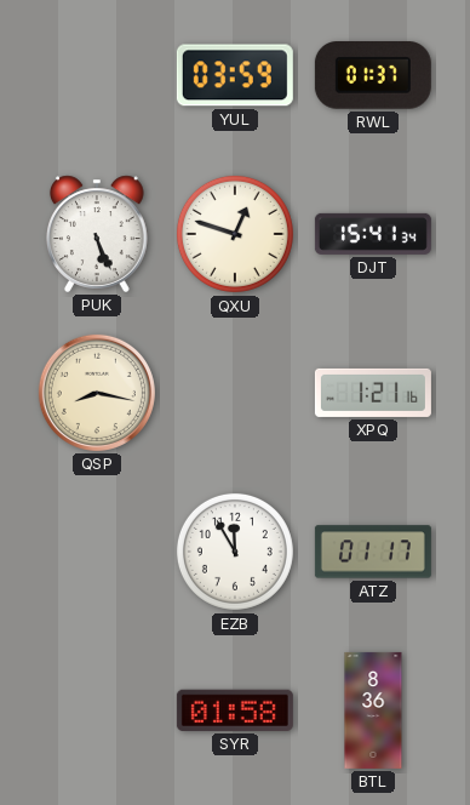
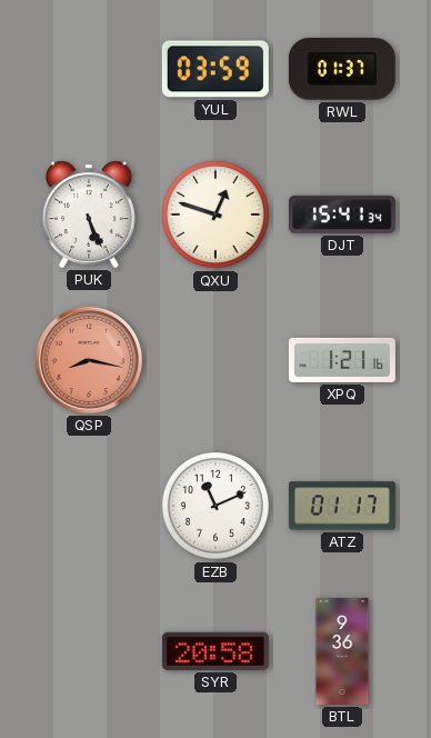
QSP dial: cream -> salmon (89, 360)
EZB: 11:55 -> 11:11 (215, 506)
SYR: 01:58 -> 20:58 (215, 651)
BTL: 8:36 -> 9:36 (342, 651)
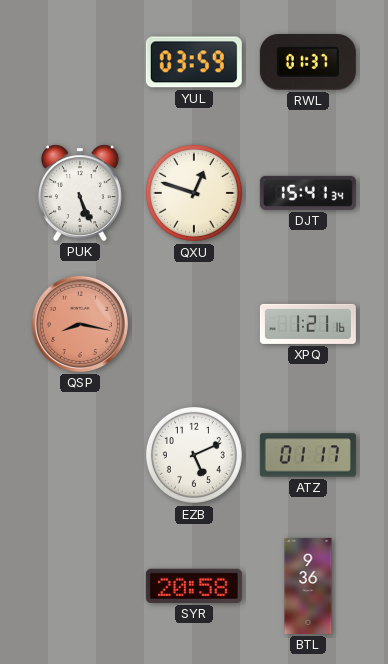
EZB: 11:11 -> 5:11 (194, 455)
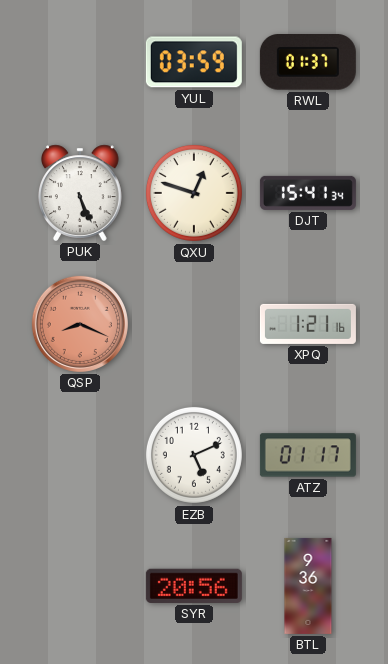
QSP: 8:17 -> 8:19 (80, 324)
SYR: 20:58 -> 20:56 (194, 586)
